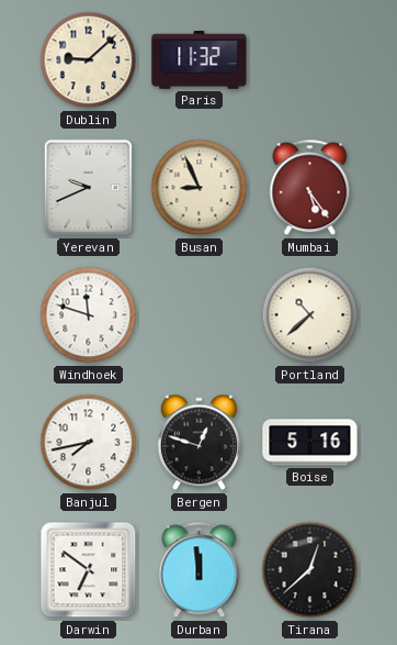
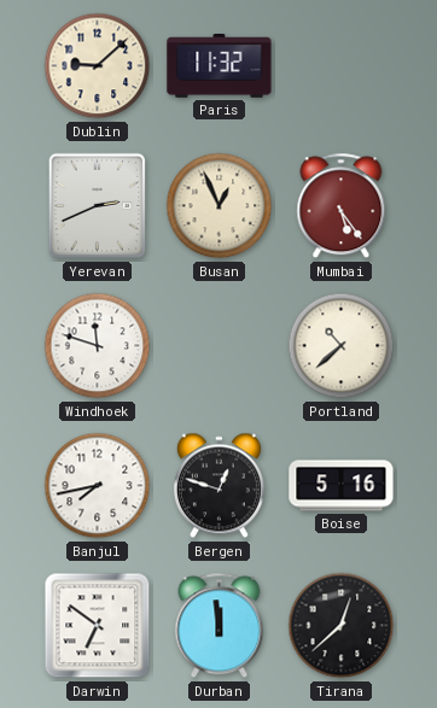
Yerevan: 9:41 -> 2:41 (98, 206)
Busan: 8:56 -> 12:56 (220, 206)
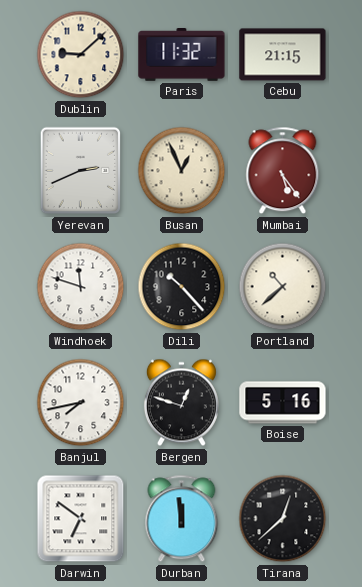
Cebu: none -> 21:15 (283, 55)
Dili: none -> 10:23 (182, 287)
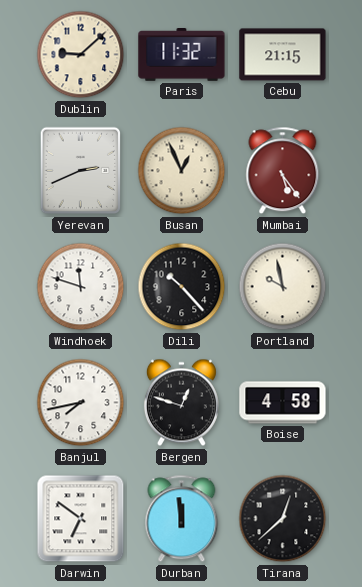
Portland: 10:38 -> 9:58 (283, 287)
Boise: 5:16 -> 4:58 (283, 403)
